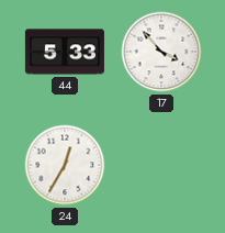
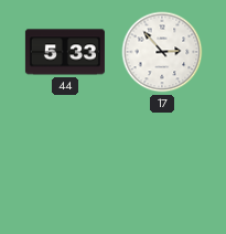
17: 3:53 -> 2:53 (162, 52)
24: 12:35 -> none (65, 165)
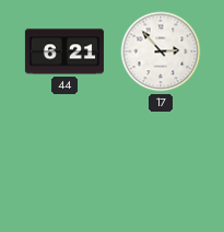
44: 5:33 -> 6:21 (64, 51)
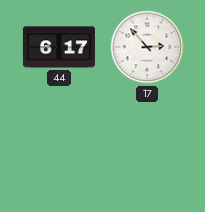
44: 6:21 -> 6:17 (59, 47)
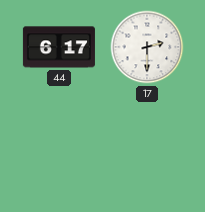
17: 2:53 -> 2:30 (147, 47)
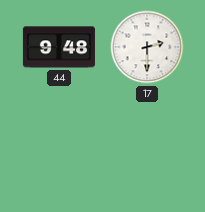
44: 6:17 -> 9:48 (59, 47)
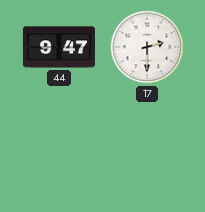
44: 9:48 -> 9:47 (59, 47)
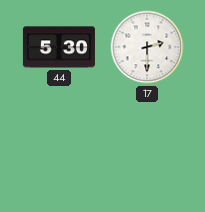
44: 9:47 -> 5:30 (59, 47)
